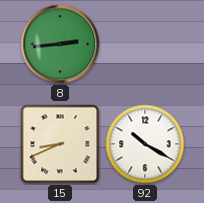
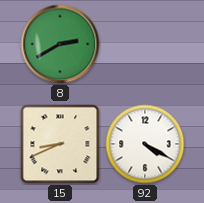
8: 2:44 -> 2:40 (60, 44)
92: 10:20 -> 4:20 (145, 144)
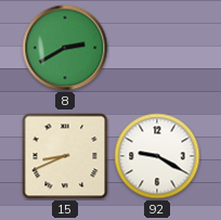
92: 4:20 -> 9:20 (157, 156)
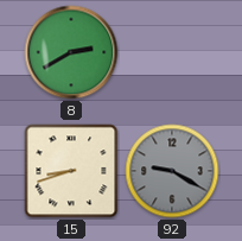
15: 8:41 -> 8:42 (71, 171)
92 dial: white -> grey (172, 171)
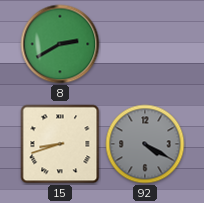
92: 9:20 -> 4:20 (145, 144)
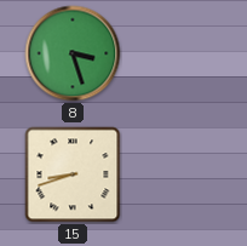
8: 2:40 -> 3:27 (73, 53)
92: 4:20 -> none (145, 144)
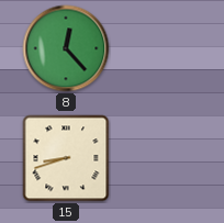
8: 3:27 -> 12:23 (66, 48)
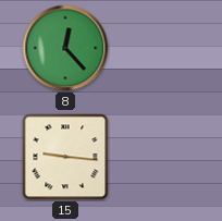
15: 8:42 -> 9:16 (65, 157)
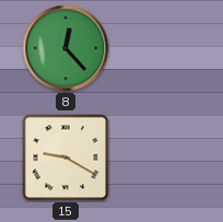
15: 9:16 -> 9:20 (66, 157)
